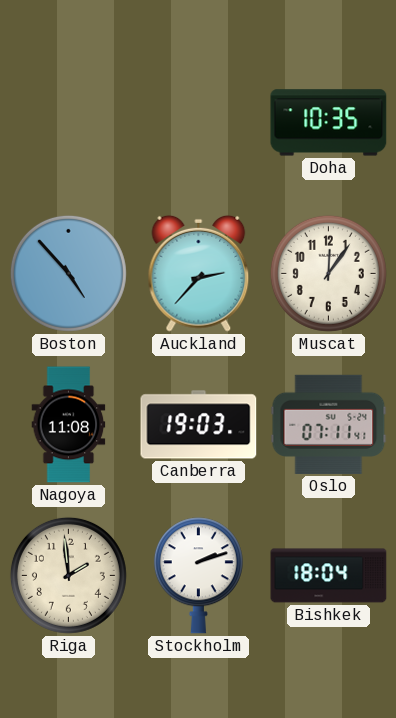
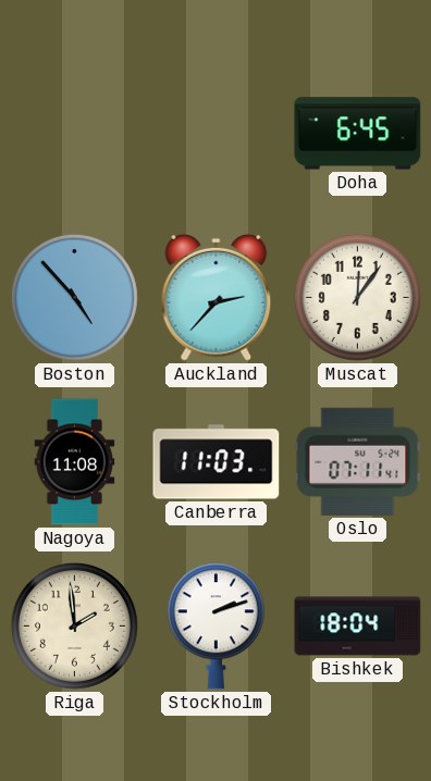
Doha: 10:35 -> 6:45 (358, 134)
Canberra: 19:03 -> 11:03 (217, 462)
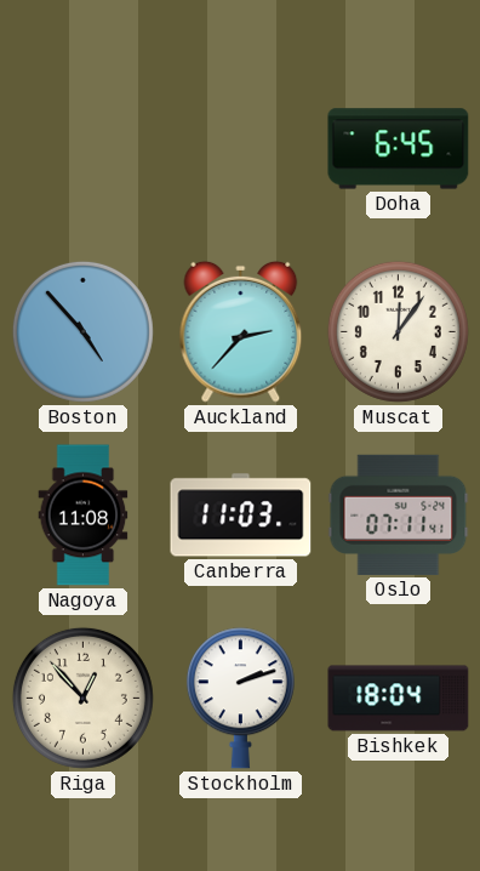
Riga: 1:59 -> 12:53 (82, 698)
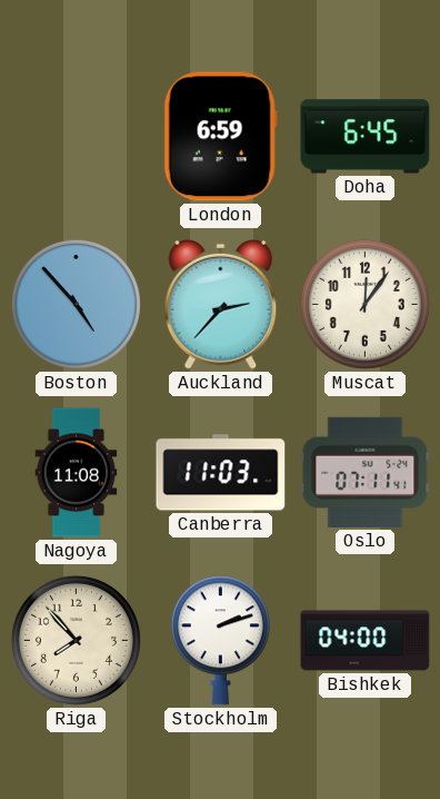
London: none -> 6:59 (220, 137)
Riga: 12:53 -> 7:53 (76, 640)
Bishkek: 18:04 -> 04:00 (366, 641)
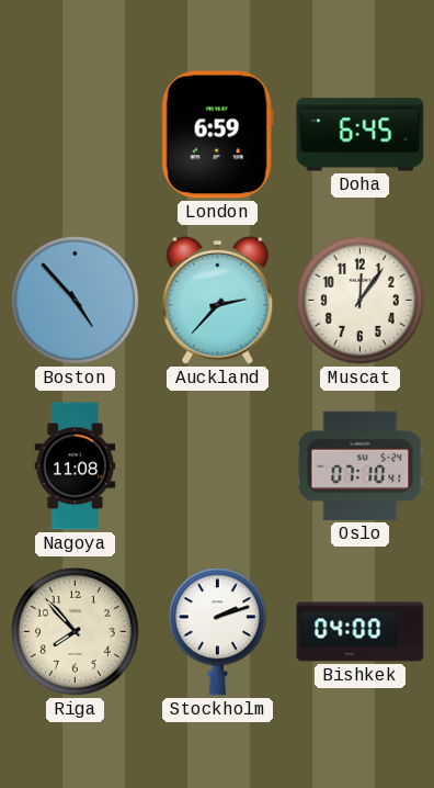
Canberra: 11:03 -> none (221, 473)
Oslo: 07:11 -> 07:10 (361, 465)
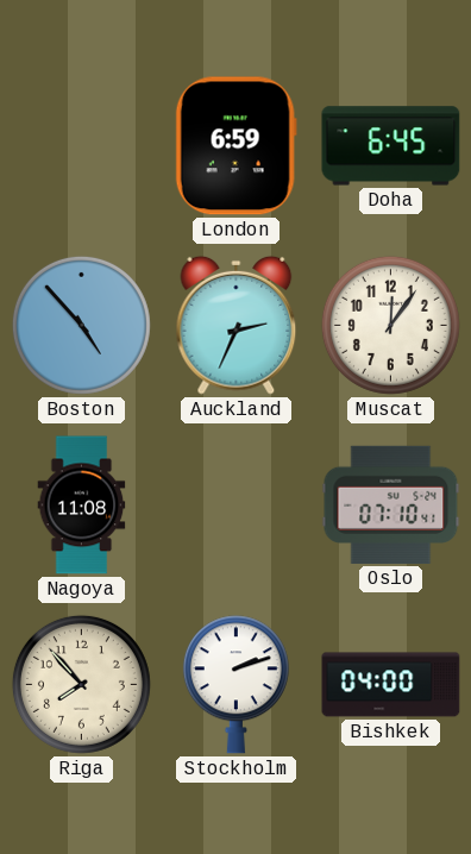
Auckland: 2:37 -> 2:34 (237, 325)
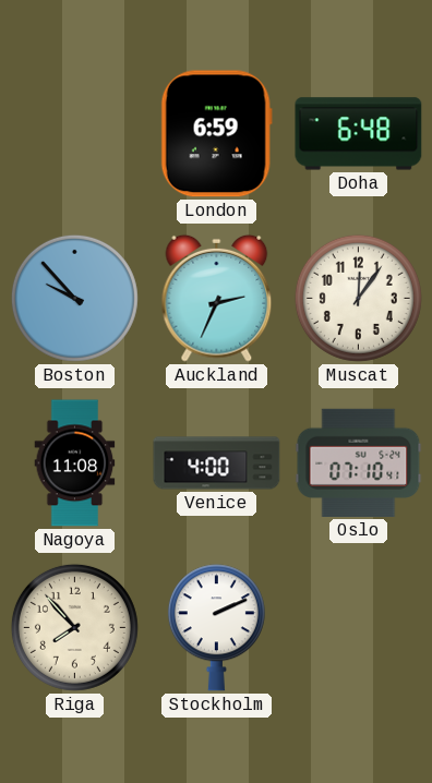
Doha: 6:45 -> 6:48 (359, 134)
Boston: 4:53 -> 9:53 (74, 298)
Venice: none -> 4:00 (217, 463)
Stockholm: 2:12 -> 2:11 (216, 628)
Bishkek: 04:00 -> none (391, 685)
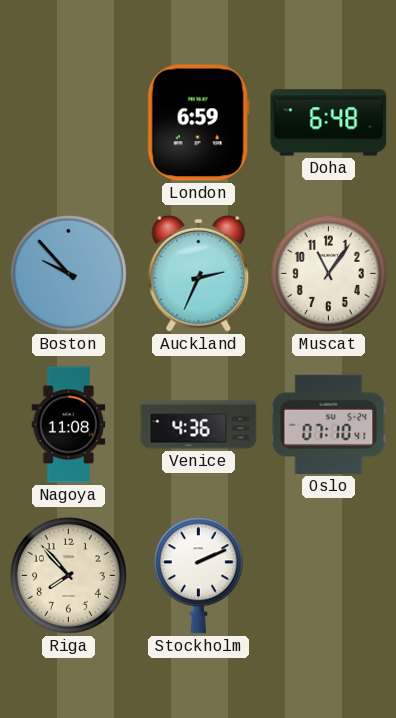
Muscat: 12:06 -> 11:06 (328, 273)
Venice: 4:00 -> 4:36 (199, 425)
